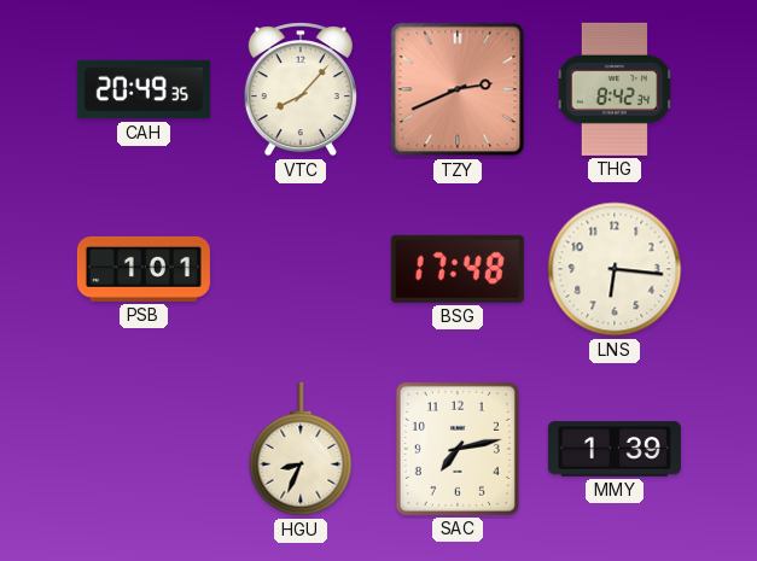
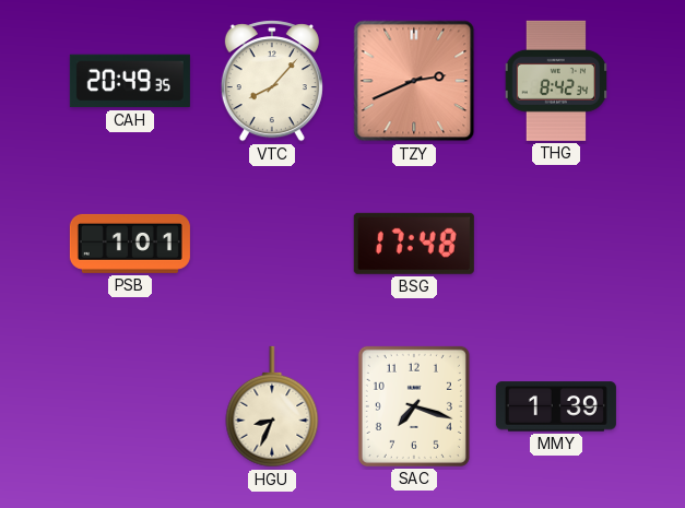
LNS: 6:16 -> none (615, 269)
SAC: 7:13 -> 7:18 (414, 406)
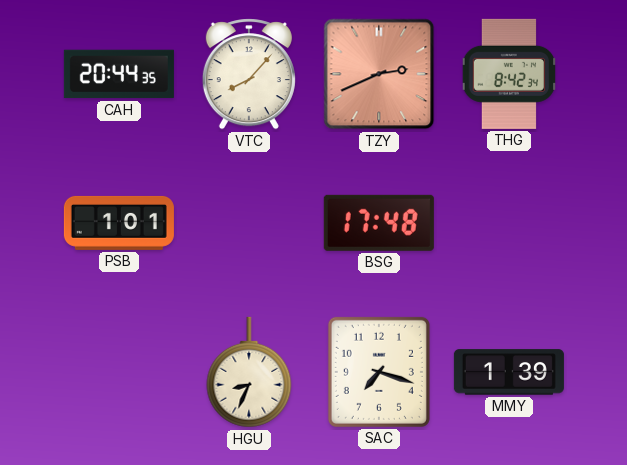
CAH: 20:49 -> 20:44 (119, 74)
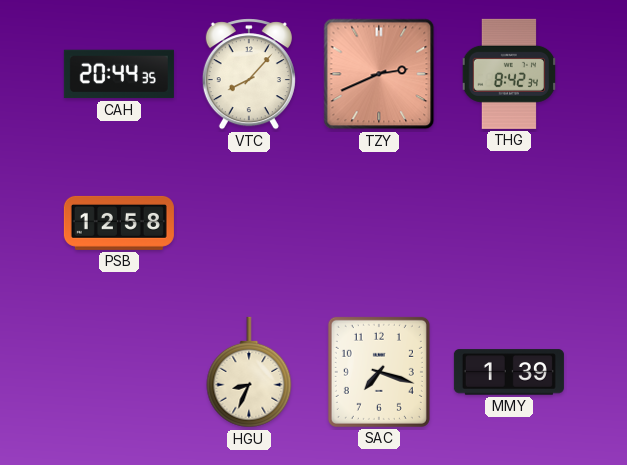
PSB: 1:01 -> 12:58 (119, 223)
BSG: 17:48 -> none (379, 223)
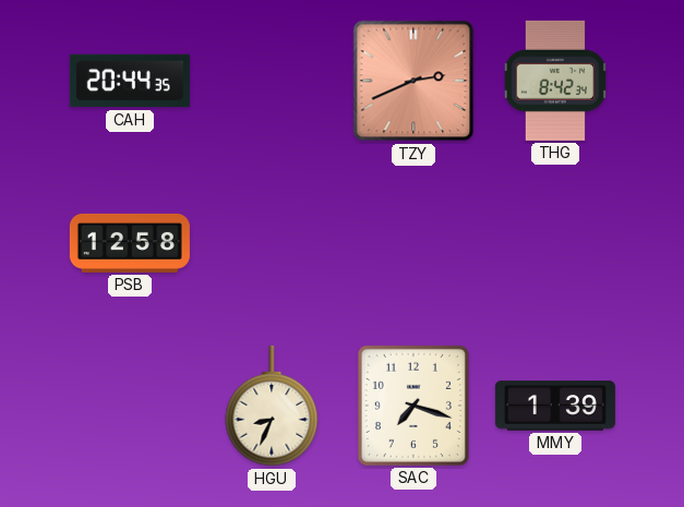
VTC: 8:07 -> none (249, 74)
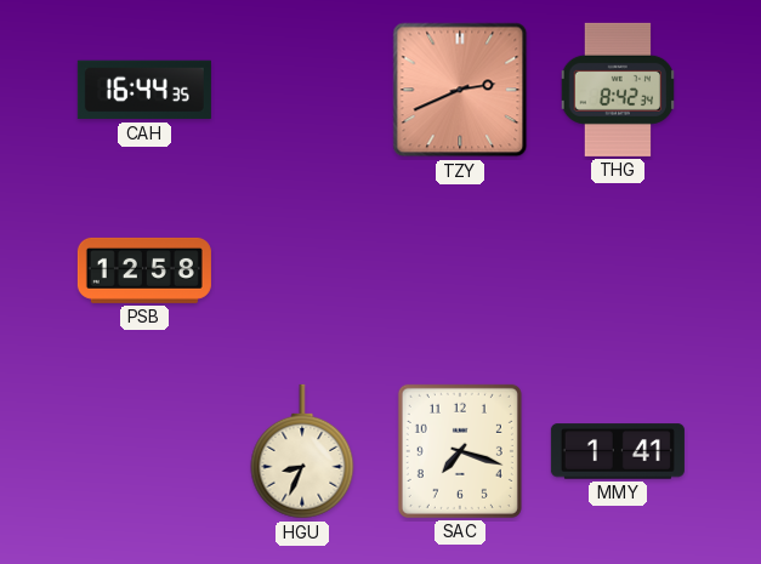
CAH: 20:44 -> 16:44 (144, 90)
MMY: 1:39 -> 1:41 (618, 451)
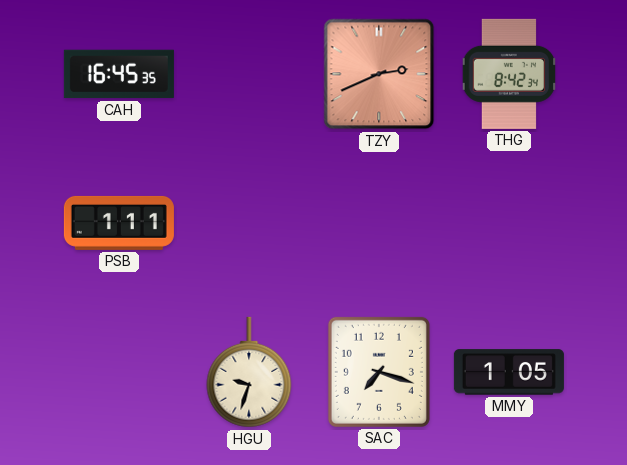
CAH: 16:44 -> 16:45 (119, 74)
PSB: 12:58 -> 1:11 (119, 223)
HGU: 8:34 -> 9:33 (249, 372)
MMY: 1:41 -> 1:05 (509, 372)
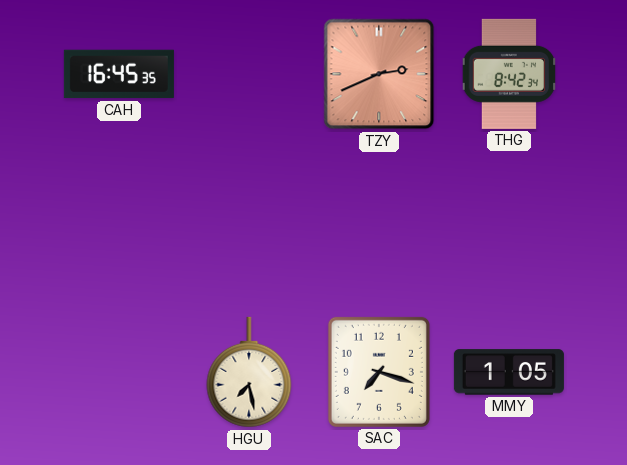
PSB: 1:11 -> none (119, 223)
HGU: 9:33 -> 7:28 (249, 372)
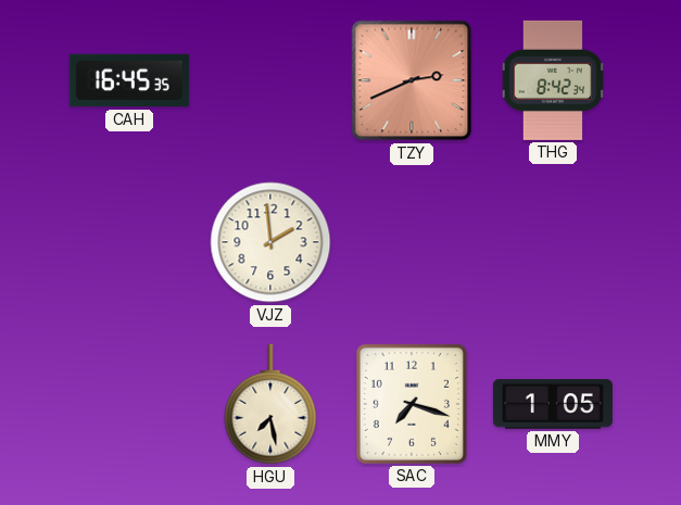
VJZ: none -> 1:59 (270, 242)
